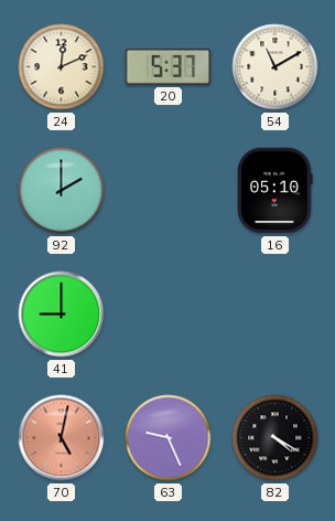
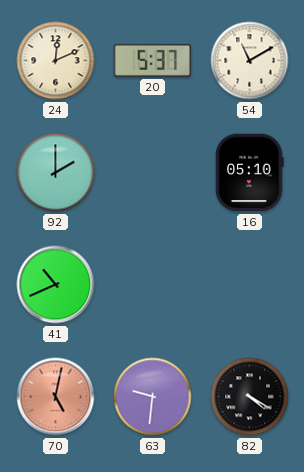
41: 9:00 -> 10:41 (56, 285)
63: 9:26 -> 9:31 (153, 397)
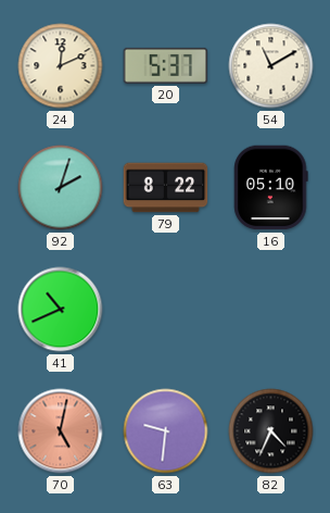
92: 2:00 -> 2:03 (61, 188)
79: none -> 8:22 (166, 188)
82: 4:20 -> 4:34 (271, 431)
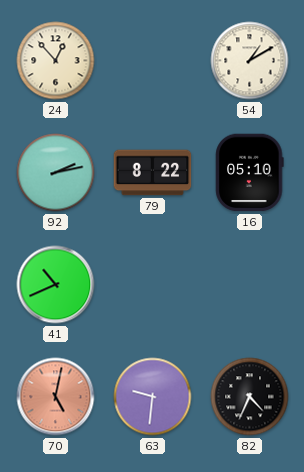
24: 12:11 -> 12:53 (56, 61)
20: 5:37 -> none (166, 65)
54: 11:10 -> 1:10 (250, 61)
92: 2:03 -> 2:13 (56, 173)
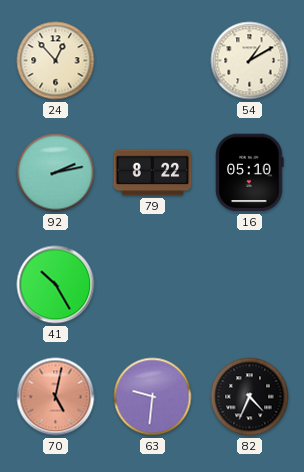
41: 10:41 -> 10:25 (56, 285)
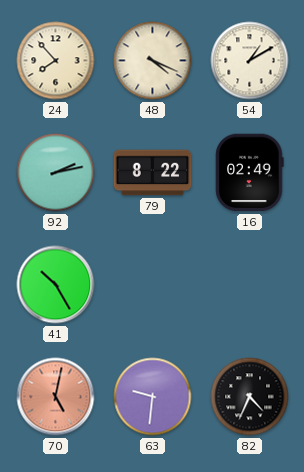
24: 12:53 -> 7:53 (56, 61)
48: none -> 4:19 (153, 61)
16: 05:10 -> 02:49 (250, 173)
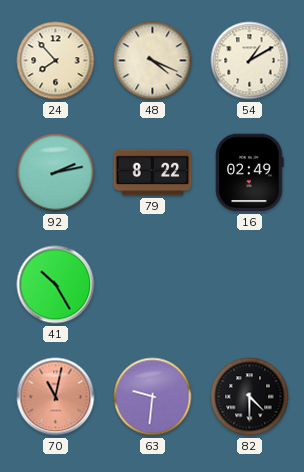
70: 5:02 -> 11:02 (56, 397)
82: 4:34 -> 4:30 (250, 397)
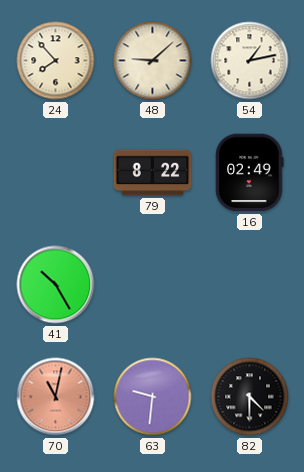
48: 4:19 -> 9:08 (153, 61)
54: 1:10 -> 1:13 (250, 61)
92: 2:13 -> none (56, 173)
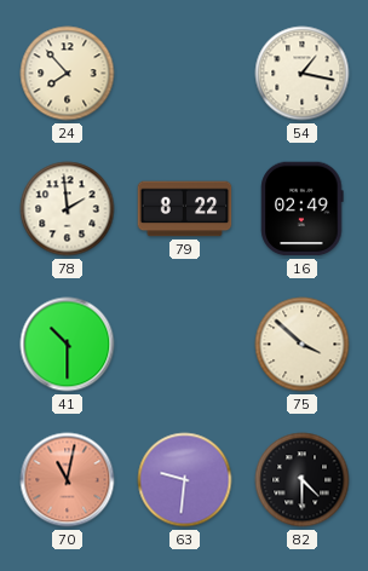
48: 9:08 -> none (153, 61)
54: 1:13 -> 1:17 (303, 74)
78: none -> 1:59 (68, 209)
41: 10:25 -> 10:30 (68, 345)
75: none -> 3:52 (303, 345)
